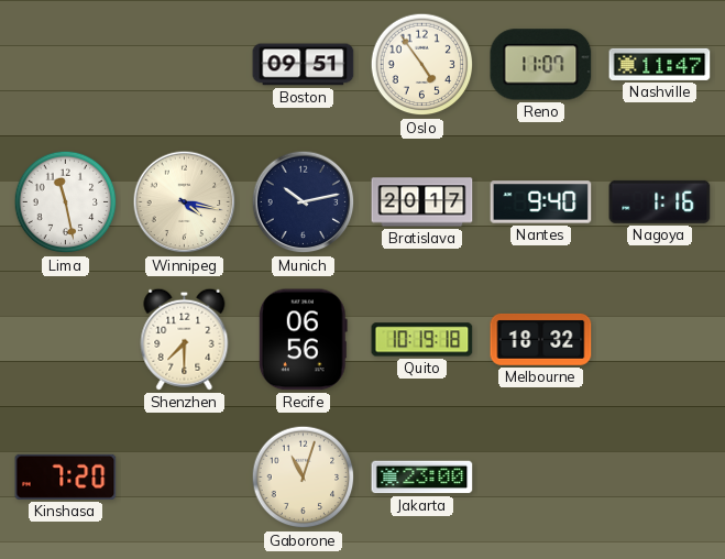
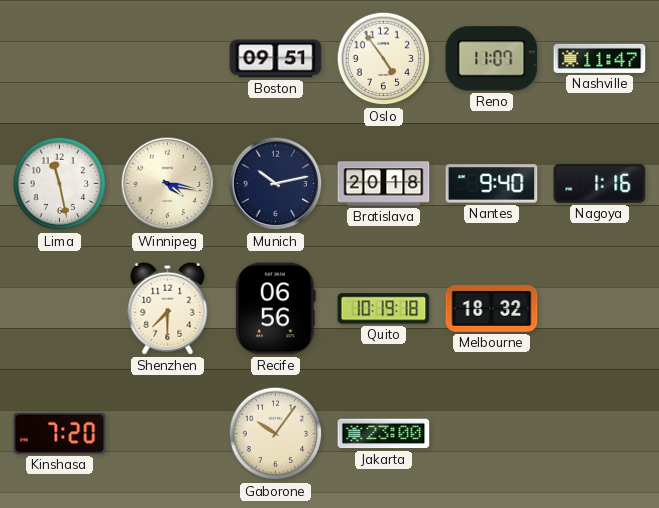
Bratislava: 20:17 -> 20:18 (384, 184)
Gaborone: 11:03 -> 10:06 (276, 434)
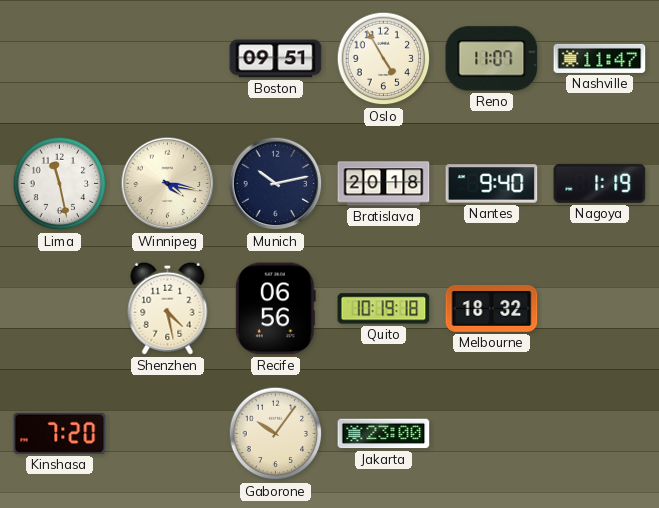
Oslo: 4:54 -> 4:55 (384, 59)
Nagoya: 1:16 -> 1:19 (600, 183)
Shenzhen: 7:30 -> 4:28 (168, 308)
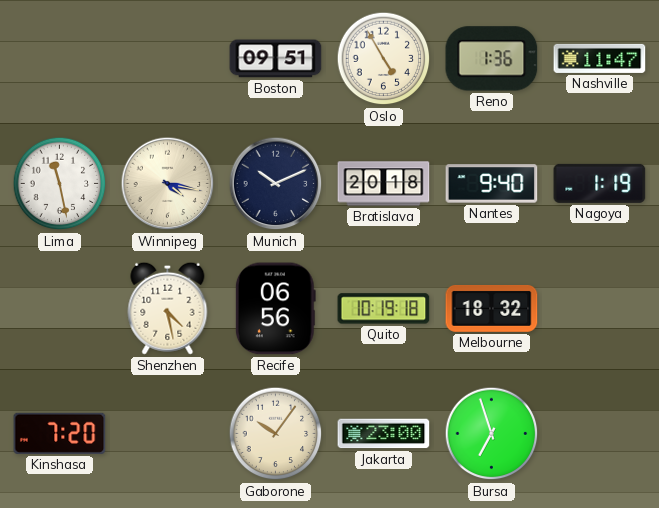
Reno: 11:07 -> 1:36 (492, 59)
Munich: 10:13 -> 10:11 (276, 184)
Bursa: none -> 6:57 (492, 434)
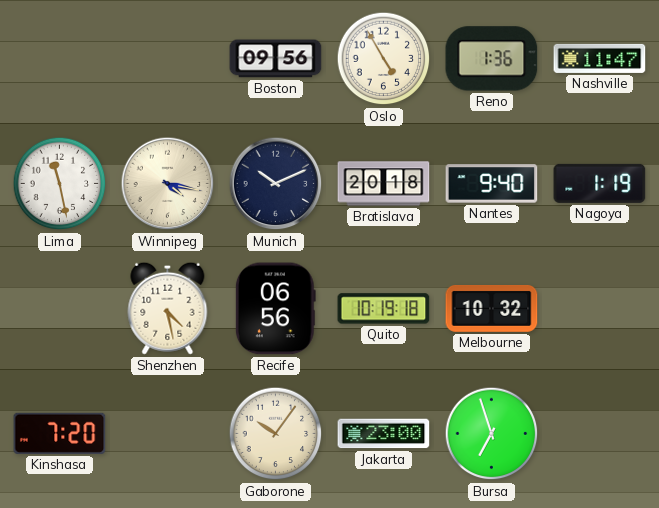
Boston: 09:51 -> 09:56 (276, 59)
Melbourne: 18:32 -> 10:32 (492, 308)
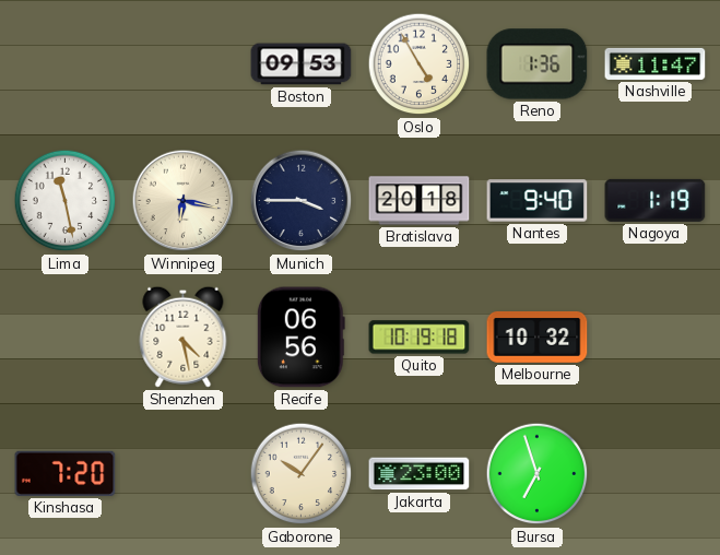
Boston: 09:56 -> 09:53 (302, 64)
Winnipeg: 4:17 -> 6:17 (184, 201)
Munich: 10:11 -> 3:45 (302, 201)
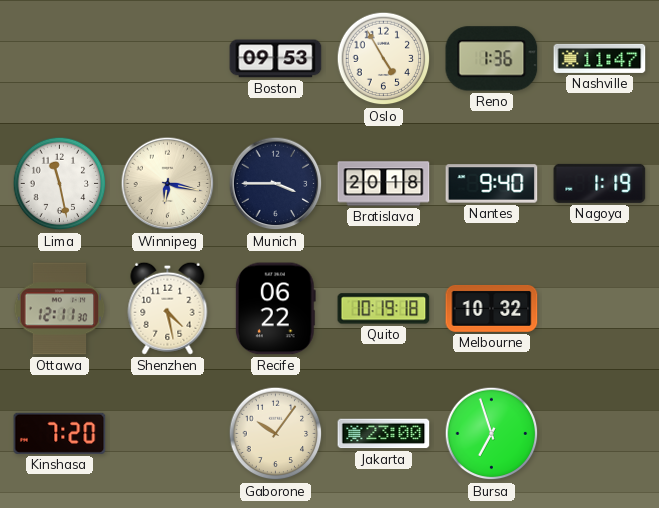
Ottawa: none -> 12:11 (60, 309)
Recife: 06:56 -> 06:22 (275, 309)
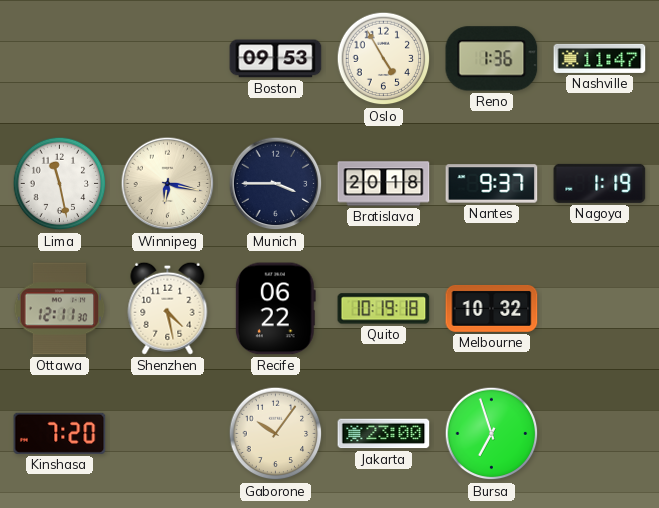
Nantes: 9:40 -> 9:37 (492, 184)
